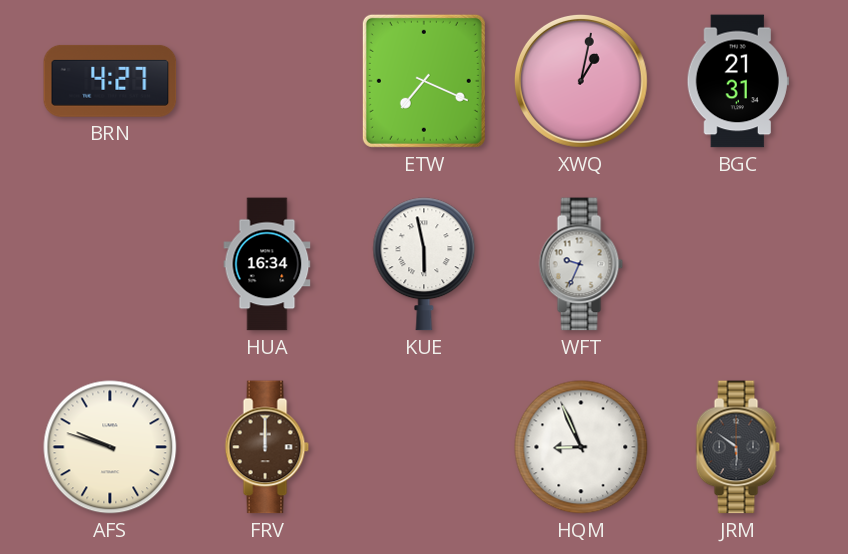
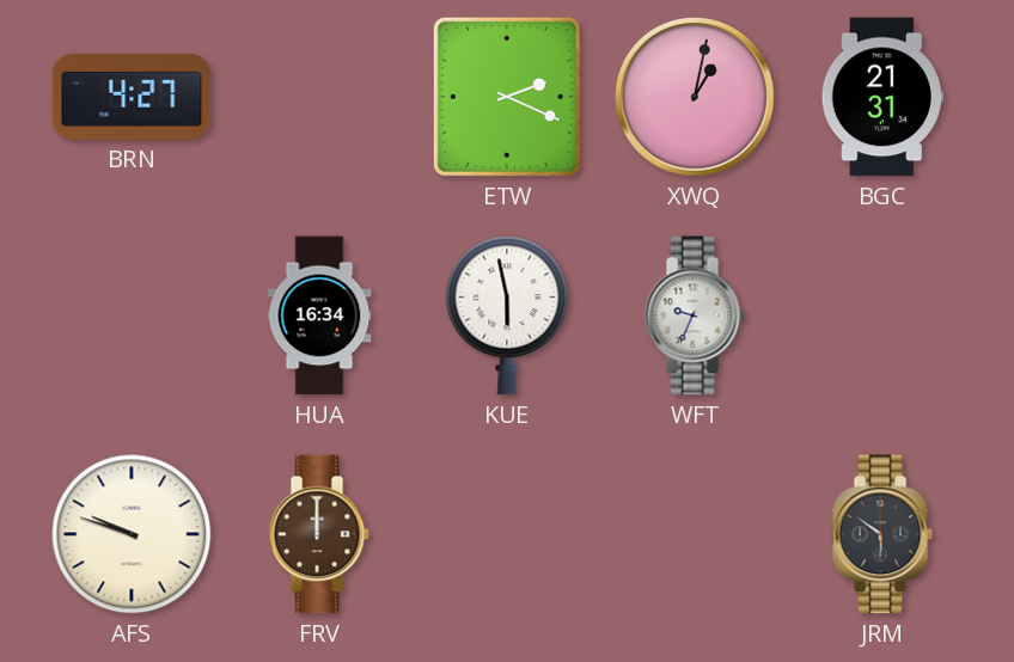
ETW: 7:19 -> 2:19 (507, 97)
HQM: 8:56 -> none (581, 447)
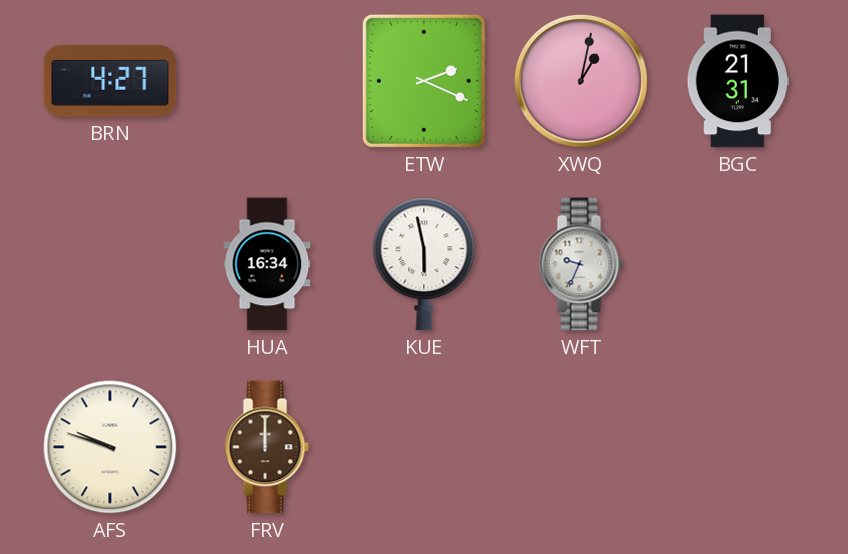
JRM: 5:51 -> none (882, 534)
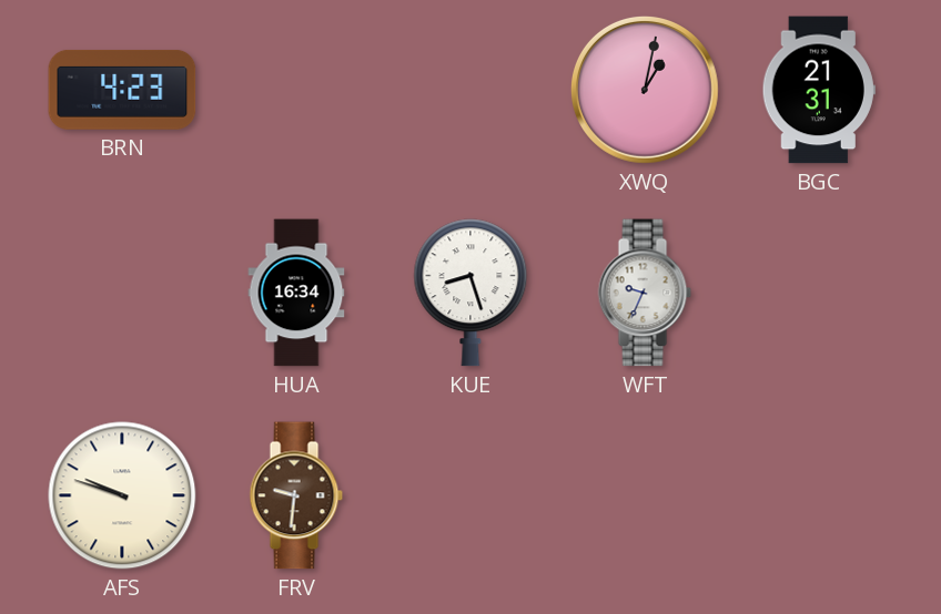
BRN: 4:27 -> 4:23 (122, 90)
ETW: 2:19 -> none (424, 81)
KUE: 5:58 -> 8:27 (471, 293)
FRV: 12:00 -> 9:31 (296, 495)
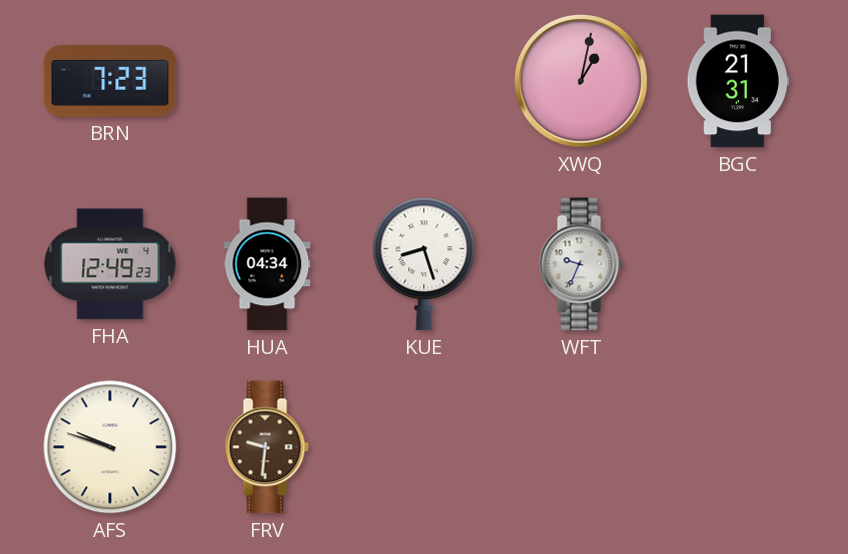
BRN: 4:23 -> 7:23 (110, 81)
FHA: none -> 12:49 (110, 264)
HUA: 16:34 -> 04:34 (267, 264)
